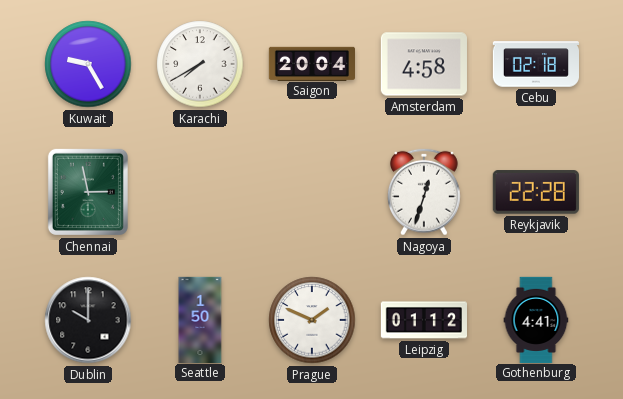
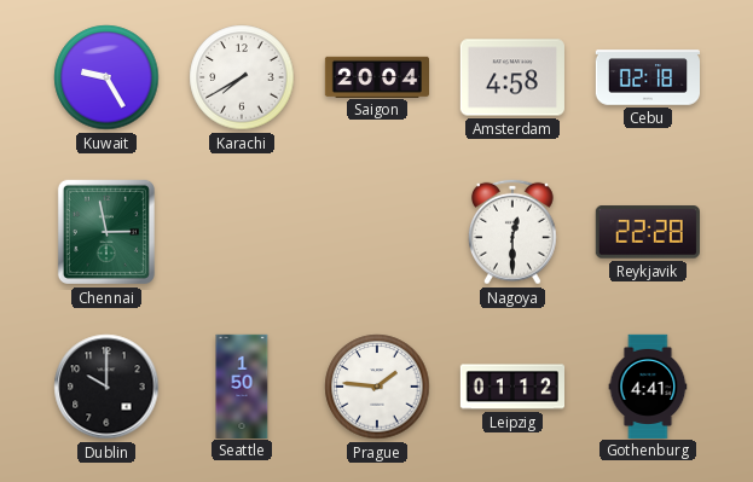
Nagoya: 12:33 -> 12:30 (514, 232)
Prague: 1:49 -> 1:46 (377, 387)
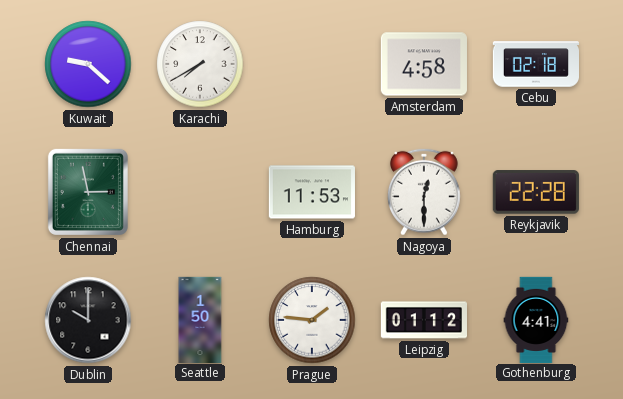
Kuwait: 9:25 -> 9:22 (88, 64)
Saigon: 20:04 -> none (376, 76)
Hamburg: none -> 11:53 (312, 192)
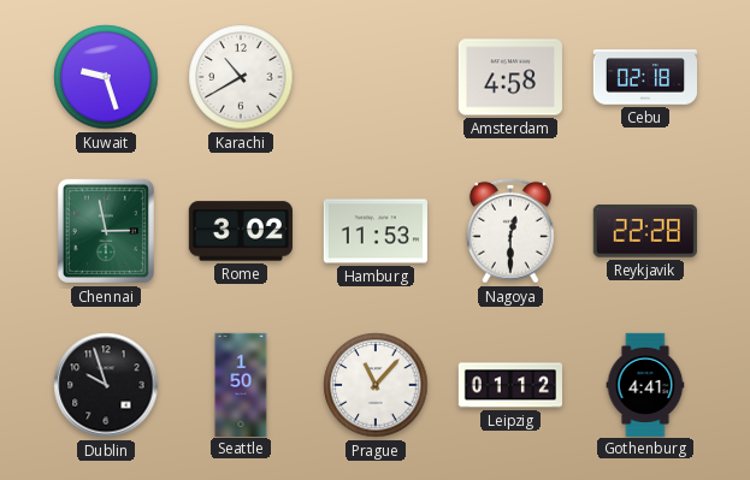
Kuwait: 9:22 -> 9:27 (106, 77)
Karachi: 7:40 -> 10:40 (241, 77)
Rome: none -> 3:02 (241, 231)
Dublin: 10:00 -> 9:57 (106, 385)
Prague: 1:46 -> 11:07 (376, 385)
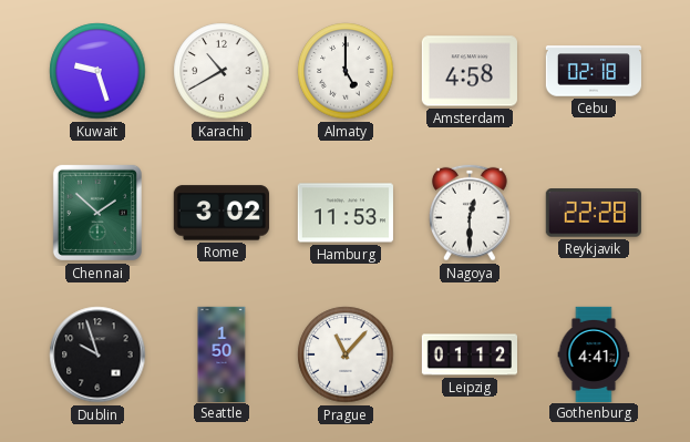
Almaty: none -> 5:00 (346, 71)
Chennai: 2:58 -> 1:52 (97, 213)
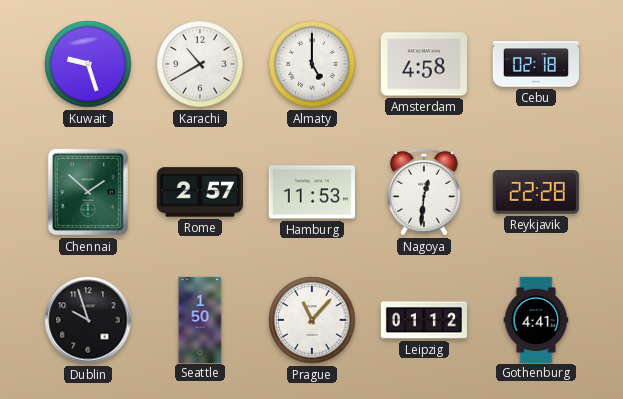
Rome: 3:02 -> 2:57 (200, 192)
Nagoya: 12:30 -> 12:31 (425, 192)
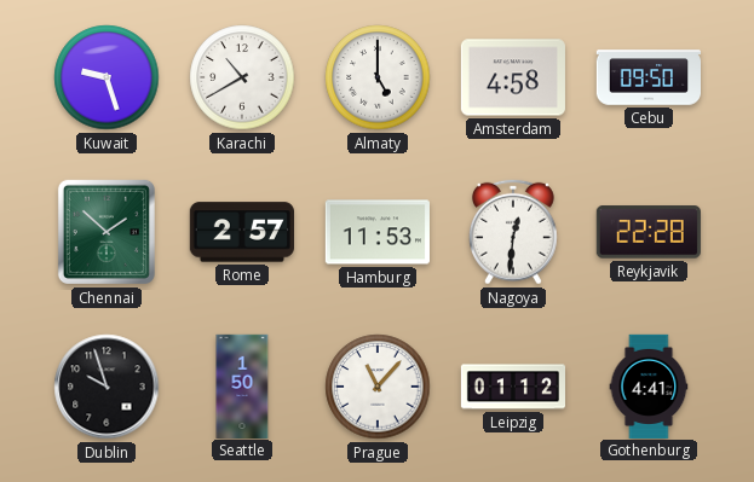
Cebu: 02:18 -> 09:50 (647, 77)
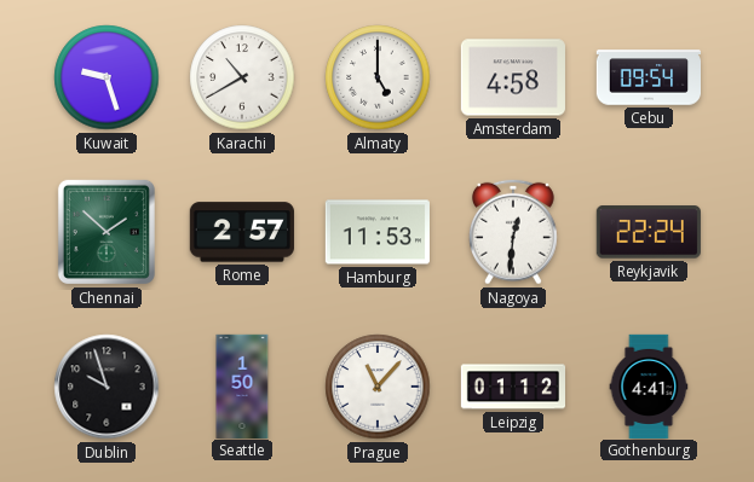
Cebu: 09:50 -> 09:54 (647, 77)
Reykjavik: 22:28 -> 22:24 (649, 232)
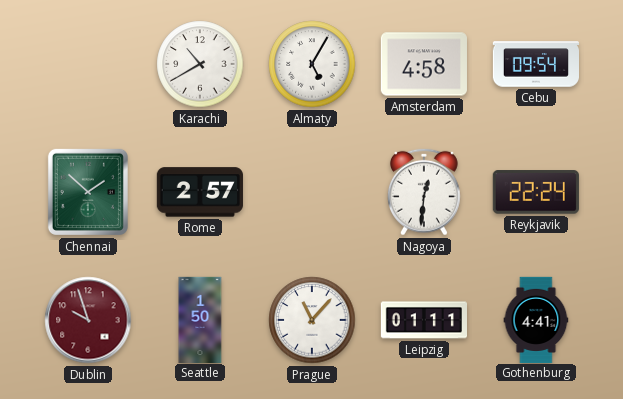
Kuwait: 9:27 -> none (107, 77)
Almaty: 5:00 -> 5:05 (312, 64)
Hamburg: 11:53 -> none (378, 232)
Dublin dial: black -> burgundy (88, 320)
Leipzig: 01:12 -> 01:11 (423, 320)
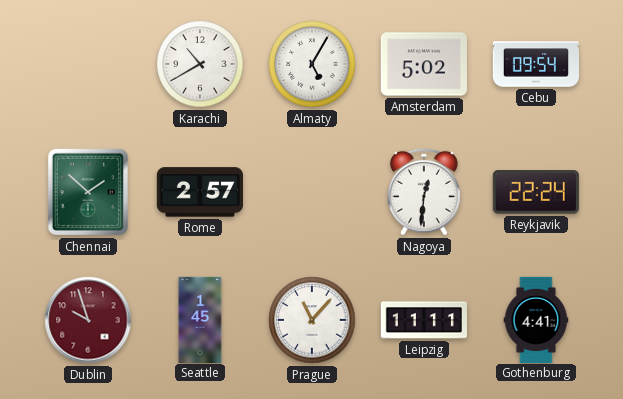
Amsterdam: 4:58 -> 5:02 (424, 64)
Seattle: 1:50 -> 1:45 (200, 319)
Leipzig: 01:11 -> 11:11 (423, 320)
